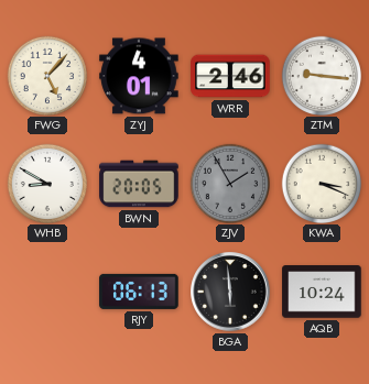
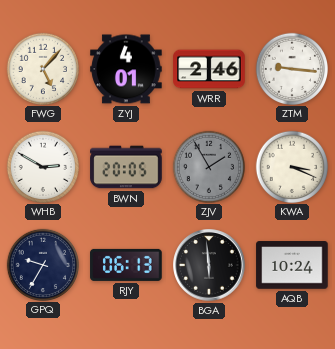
WHB: 8:50 -> 2:50 (42, 166)
GPQ: none -> 9:35 (42, 264)
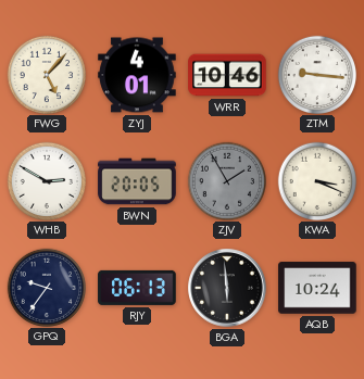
WRR: 2:46 -> 10:46 (227, 75)
GPQ: 9:35 -> 9:36 (46, 287)
